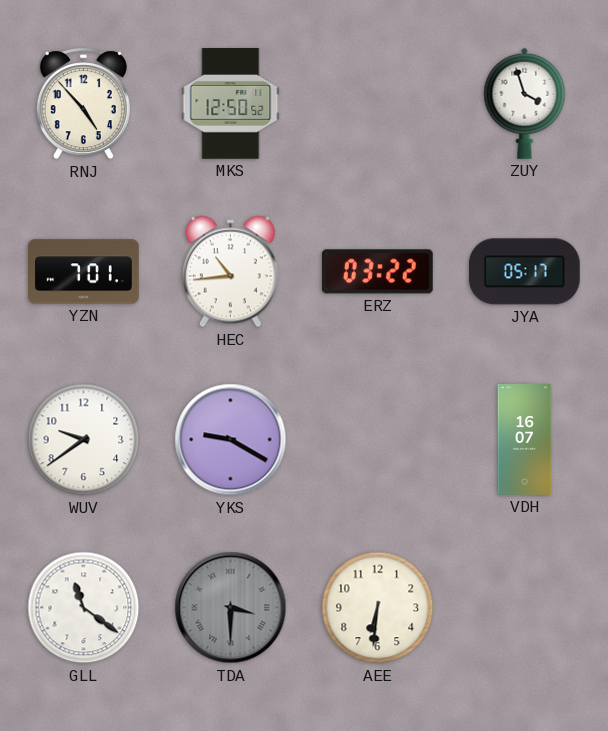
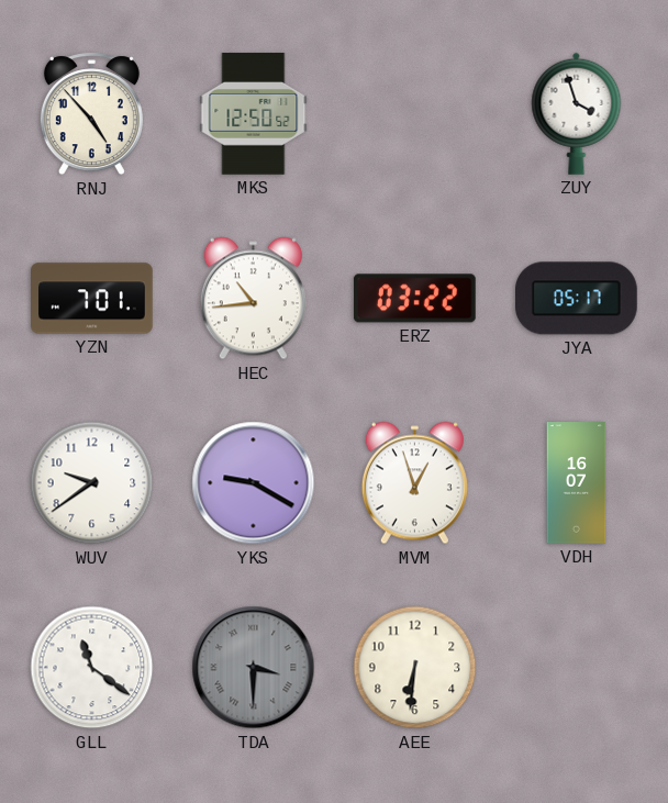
MVM: none -> 12:57 (414, 483)
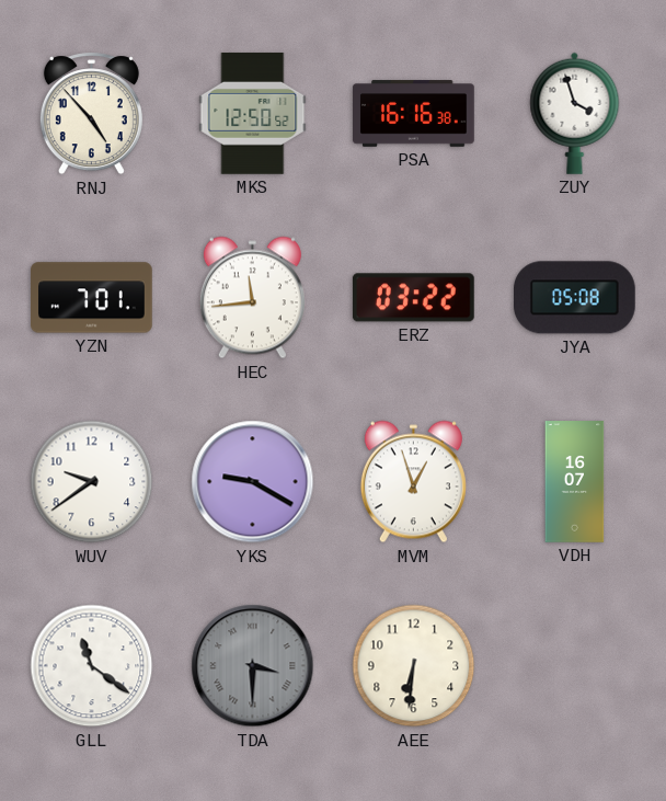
PSA: none -> 16:16 (414, 114)
HEC: 10:44 -> 11:44 (252, 298)
JYA: 05:17 -> 05:08 (574, 298)
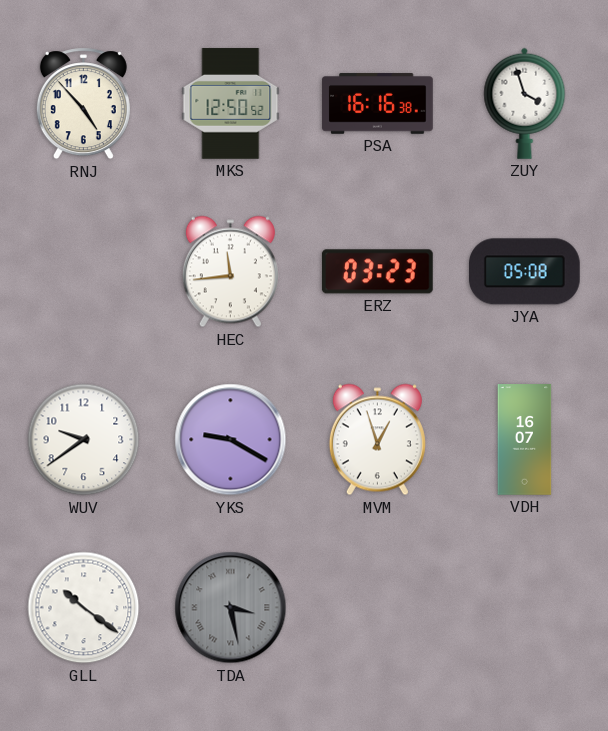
YZN: 7:01 -> none (92, 298)
ERZ: 03:22 -> 03:23 (377, 272)
GLL: 11:21 -> 10:21 (84, 608)
TDA: 3:30 -> 3:28 (231, 608)
AEE: 6:31 -> none (414, 666)
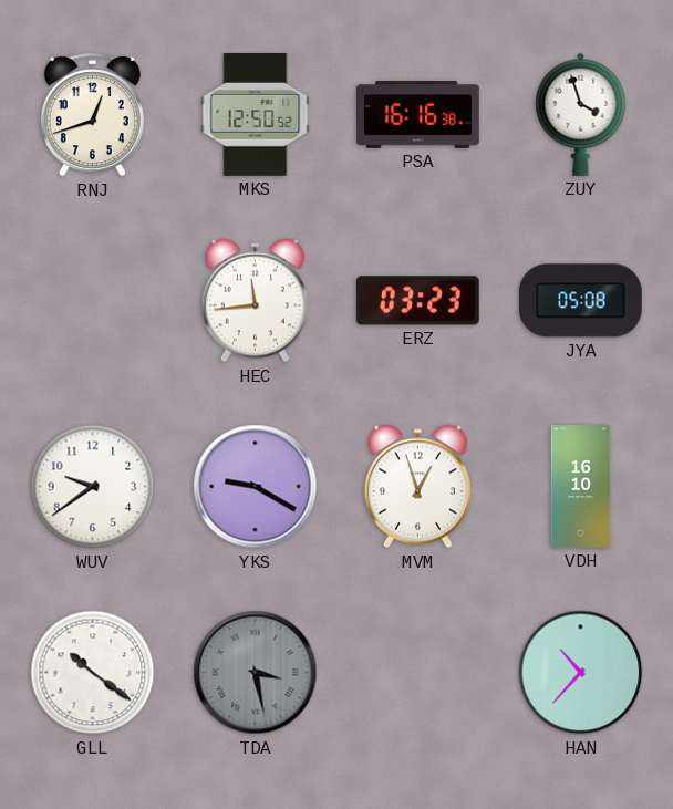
RNJ: 4:53 -> 12:42 (92, 115)
VDH: 16:07 -> 16:10 (581, 487)
HAN: none -> 10:37 (581, 673)
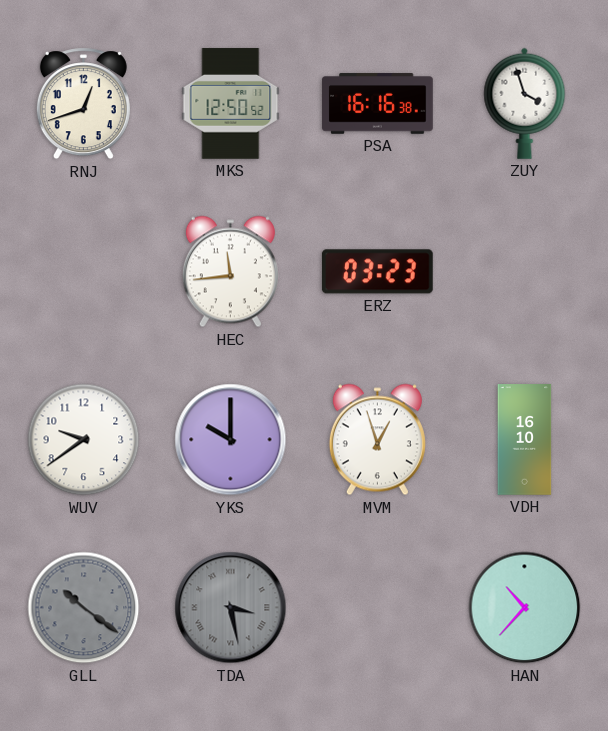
JYA: 05:08 -> none (580, 301)
YKS: 9:20 -> 10:00 (231, 440)
GLL dial: white -> grey (84, 608)
